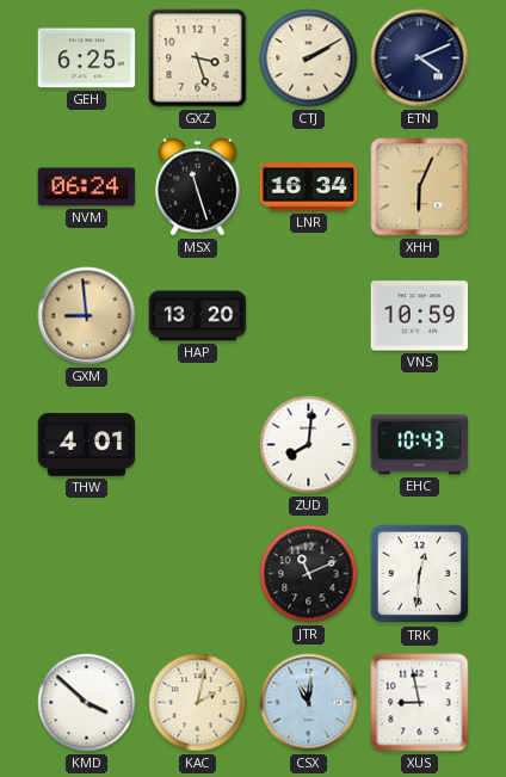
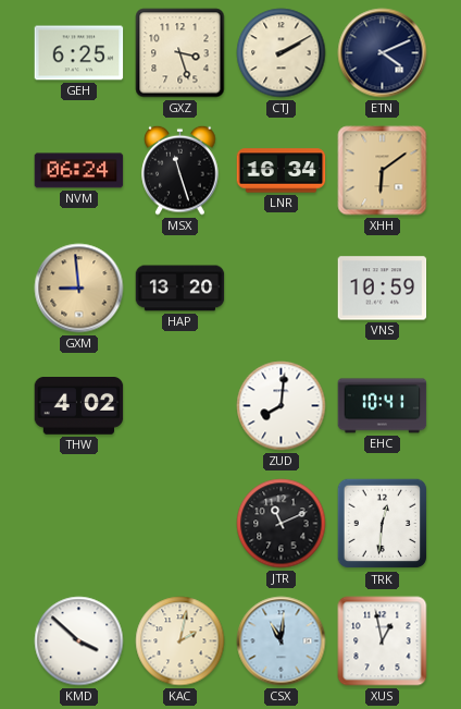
XHH: 6:04 -> 6:09 (383, 171)
THW: 4:01 -> 4:02 (79, 406)
EHC: 10:43 -> 10:41 (383, 406)
XUS: 8:58 -> 12:58 (383, 641)
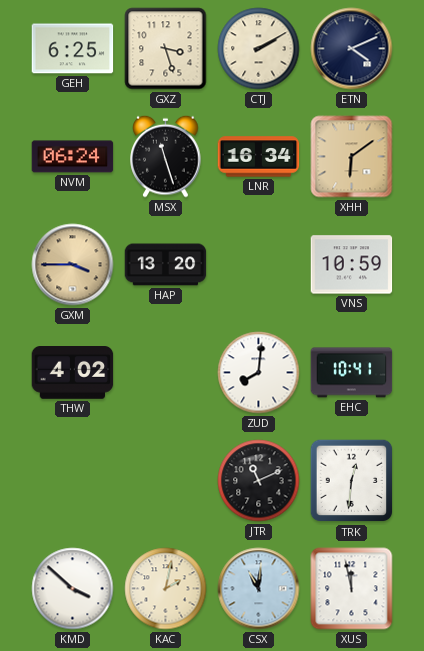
GXM: 8:59 -> 3:45 (73, 265)
XUS: 12:58 -> 11:58 (352, 589)
